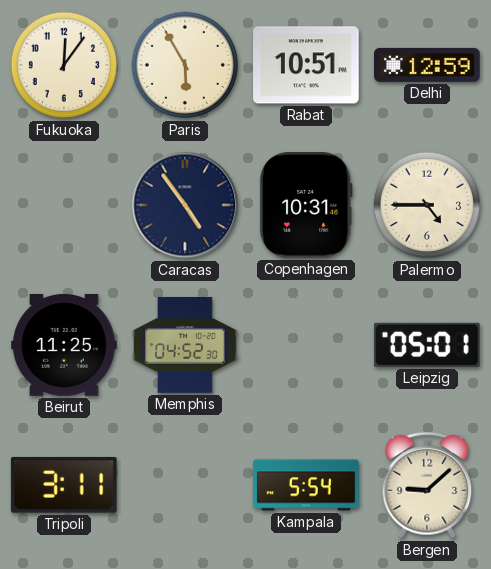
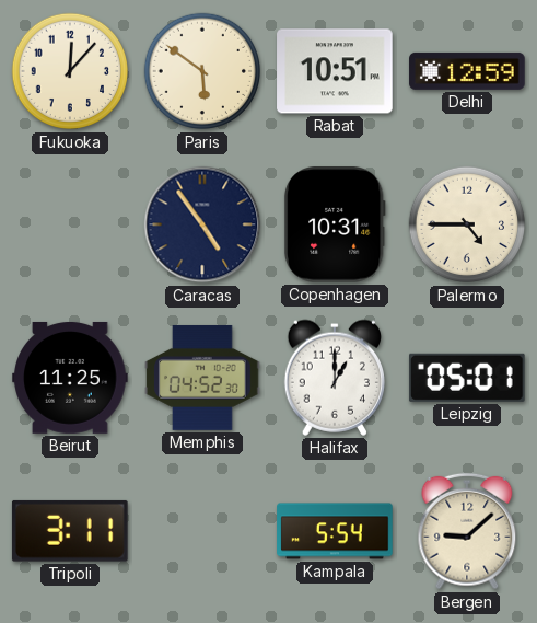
Fukuoka: 12:06 -> 12:07 (70, 71)
Paris: 5:55 -> 5:51 (202, 71)
Halifax: none -> 1:00 (334, 378)
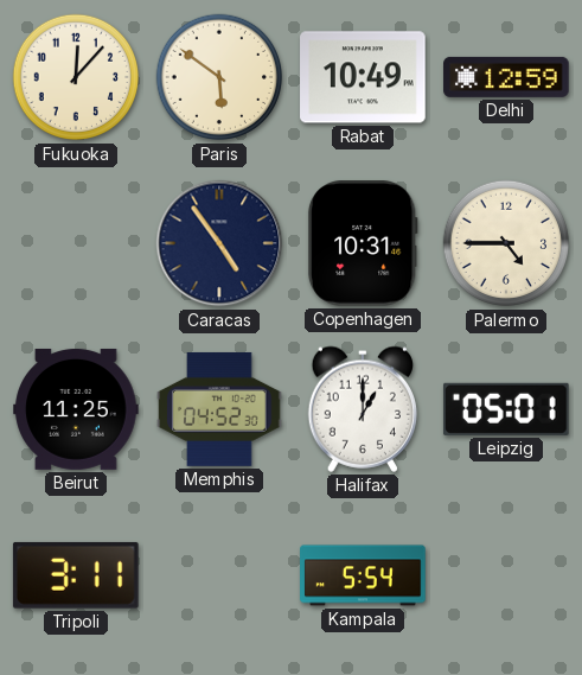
Rabat: 10:51 -> 10:49 (363, 77)
Bergen: 9:08 -> none (467, 531)
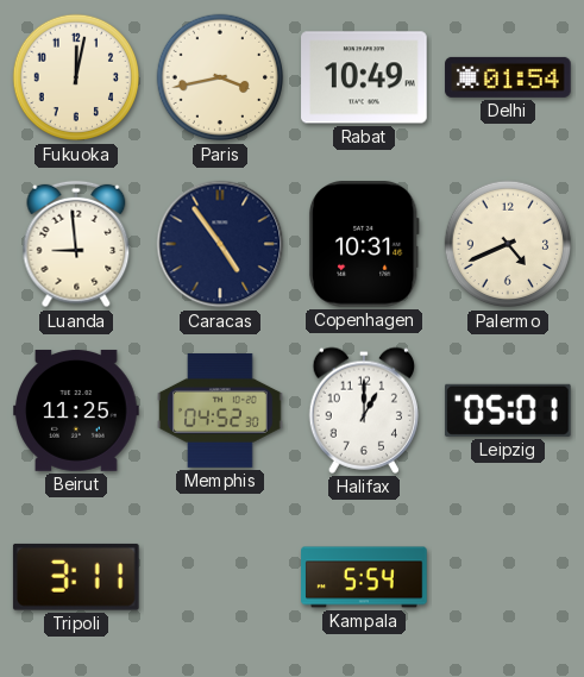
Fukuoka: 12:07 -> 12:02 (76, 77)
Paris: 5:51 -> 3:43 (220, 77)
Delhi: 12:59 -> 01:54 (508, 77)
Luanda: none -> 8:59 (76, 244)
Palermo: 4:45 -> 4:41 (508, 244)
